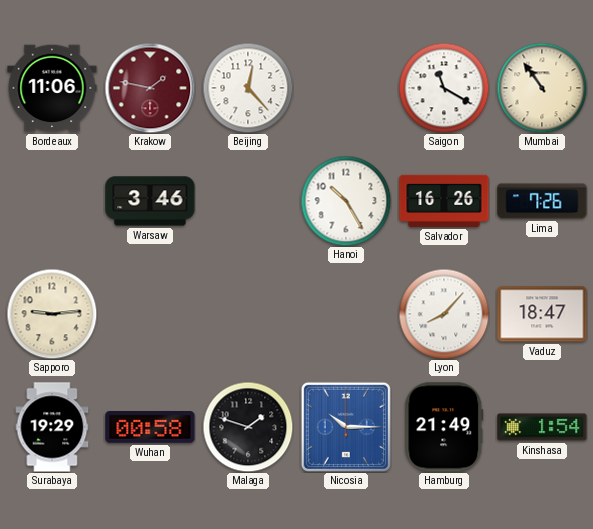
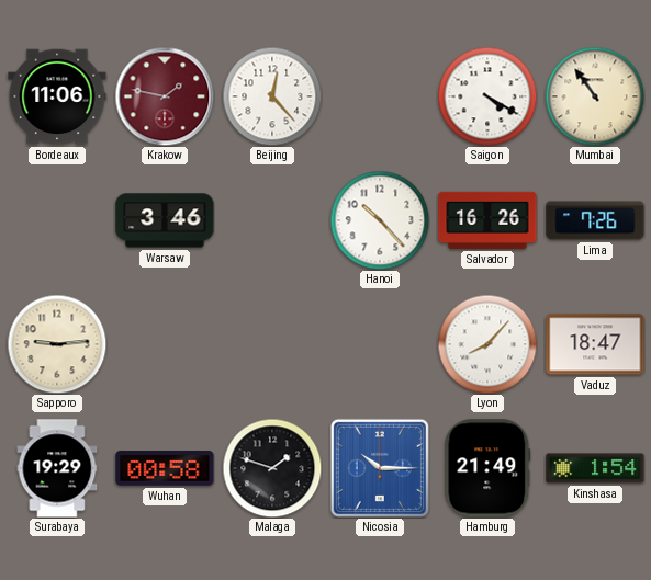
Saigon: 11:20 -> 4:20 (487, 96)
Hanoi: 10:25 -> 10:23 (380, 220)
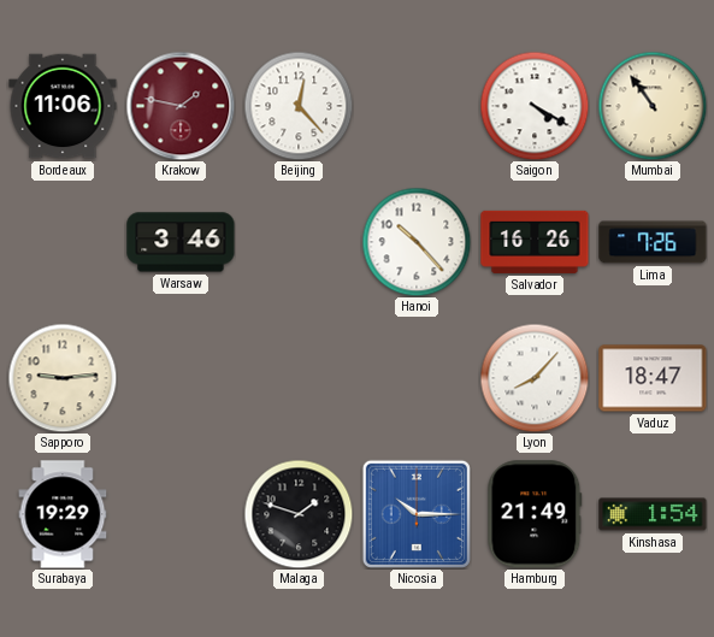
Wuhan: 00:58 -> none (165, 469)
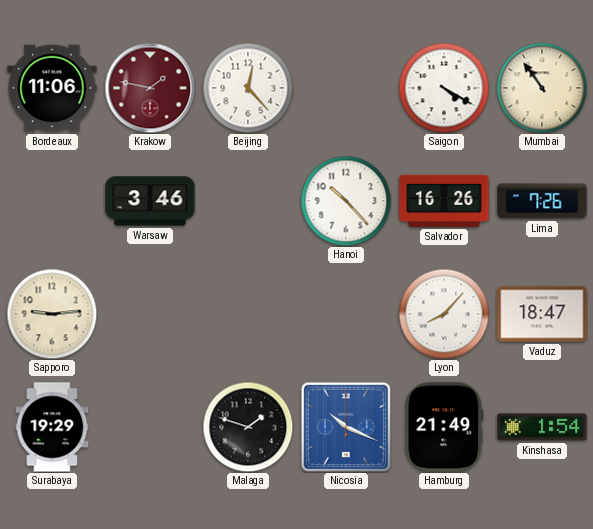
Nicosia: 10:15 -> 10:19 (346, 427)
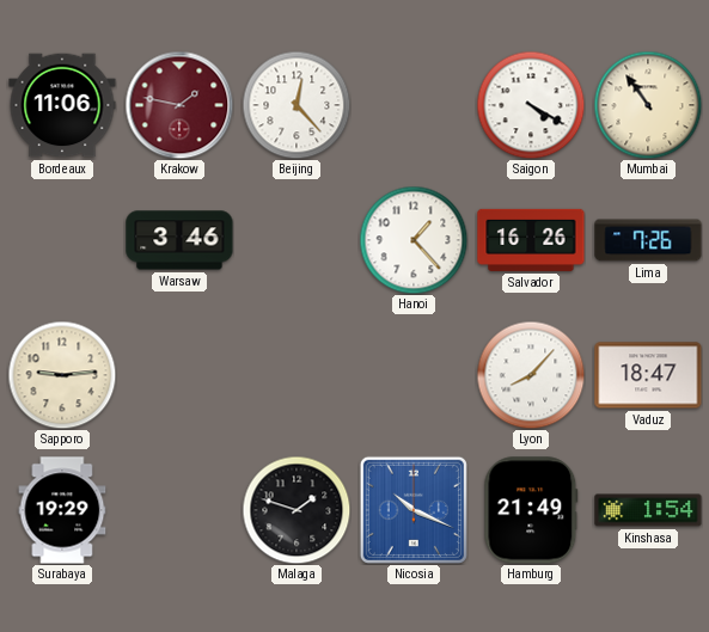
Hanoi: 10:23 -> 1:23 (414, 240)
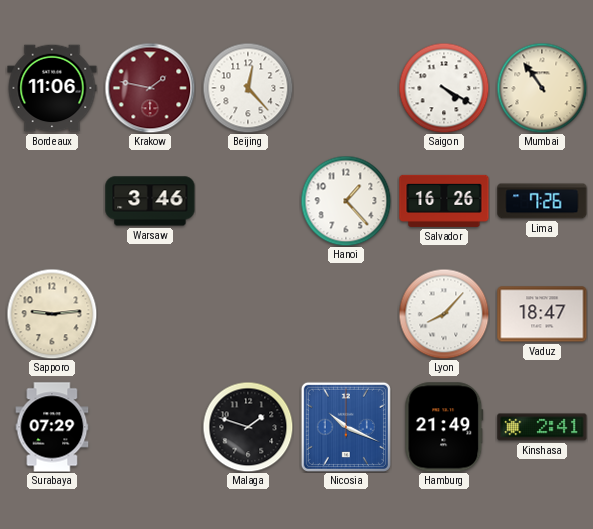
Surabaya: 19:29 -> 07:29 (52, 427)
Kinshasa: 1:54 -> 2:41 (542, 427)
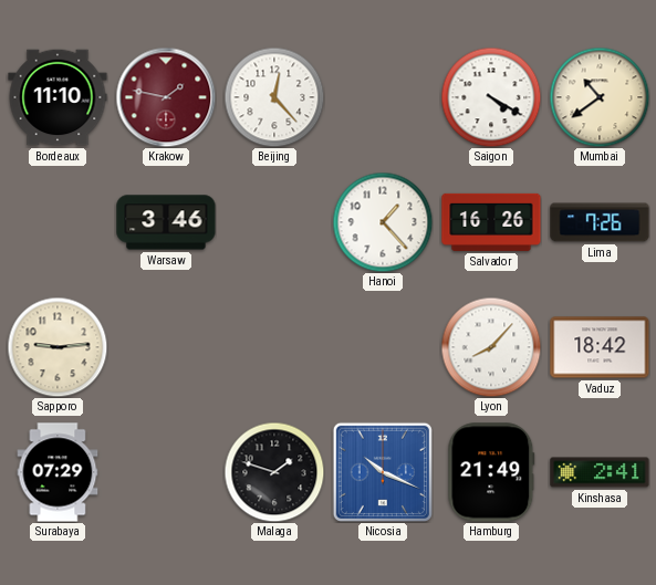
Bordeaux: 11:06 -> 11:10 (58, 97)
Mumbai: 10:54 -> 10:39 (600, 97)
Vaduz: 18:47 -> 18:42 (600, 347)
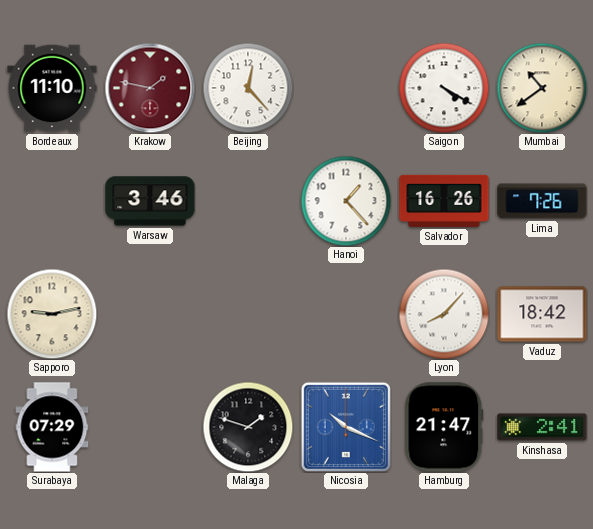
Sapporo: 9:14 -> 9:13 (52, 314)
Hamburg: 21:49 -> 21:47 (444, 427)
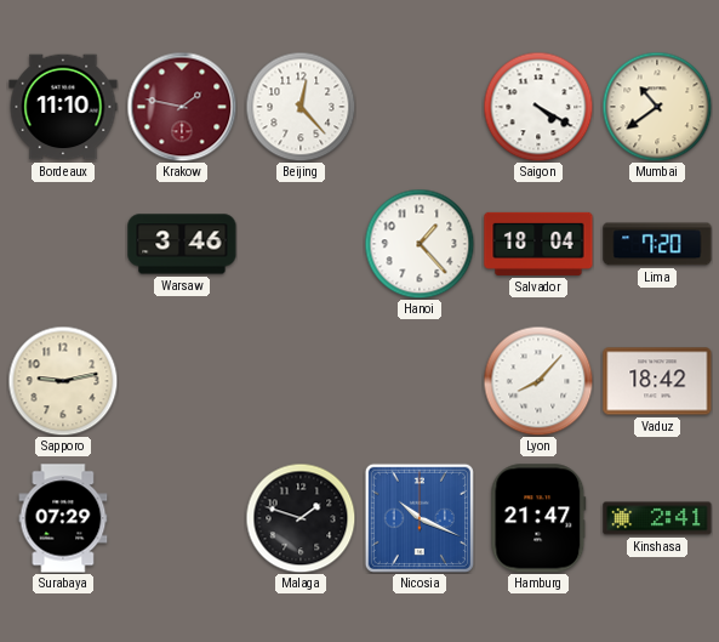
Salvador: 16:26 -> 18:04 (538, 244)
Lima: 7:26 -> 7:20 (657, 244)
